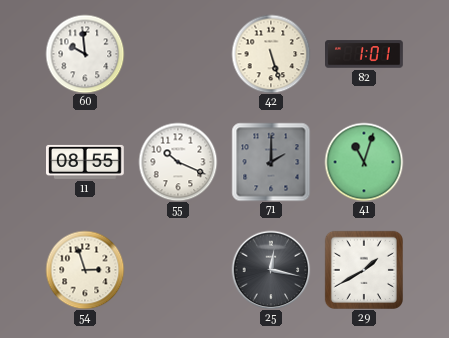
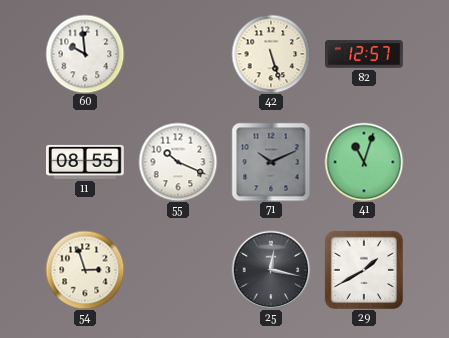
82: 1:01 -> 12:57 (365, 54)
71: 2:00 -> 10:11 (271, 162)
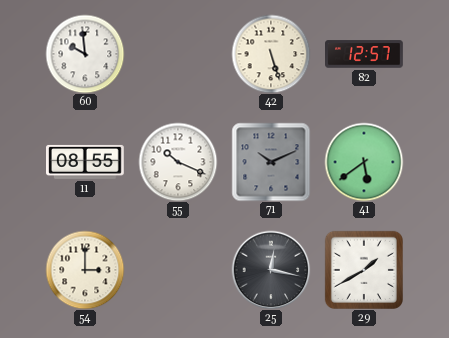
41: 11:03 -> 5:39 (364, 162)
54: 2:57 -> 3:00 (85, 270)
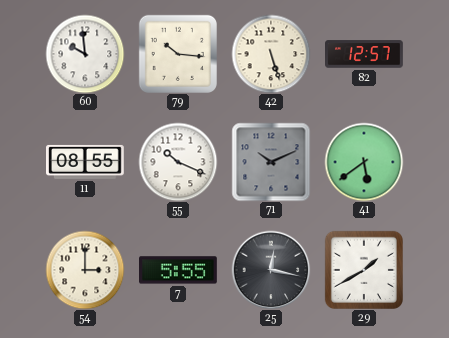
79: none -> 10:16 (178, 54)
7: none -> 5:55 (179, 270)
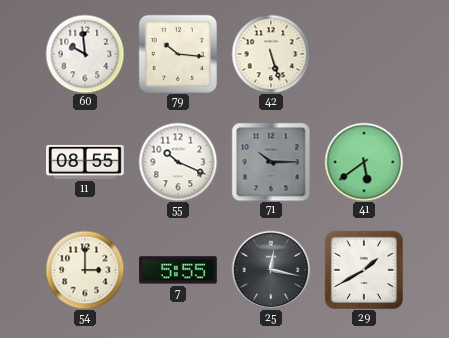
82: 12:57 -> none (365, 54)
71: 10:11 -> 10:15 (271, 162)
